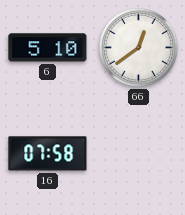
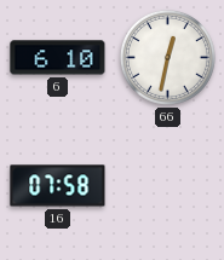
6: 5:10 -> 6:10 (58, 58)
66: 12:39 -> 12:32 (167, 57)
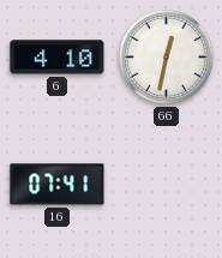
6: 6:10 -> 4:10 (58, 58)
16: 07:58 -> 07:41 (58, 185)
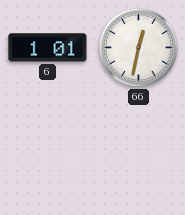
6: 4:10 -> 1:01 (48, 48)
16: 07:41 -> none (58, 185)
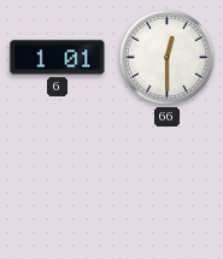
66: 12:32 -> 12:30 (166, 57)
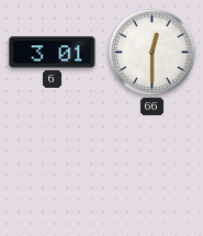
6: 1:01 -> 3:01 (53, 53)
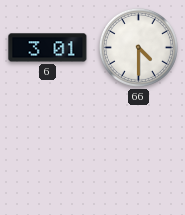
66: 12:30 -> 4:30 (138, 47)
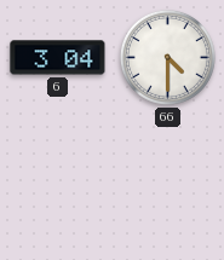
6: 3:01 -> 3:04 (58, 58)
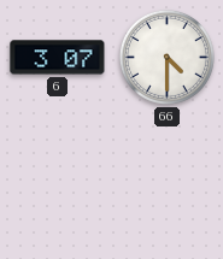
6: 3:04 -> 3:07 (58, 58)
